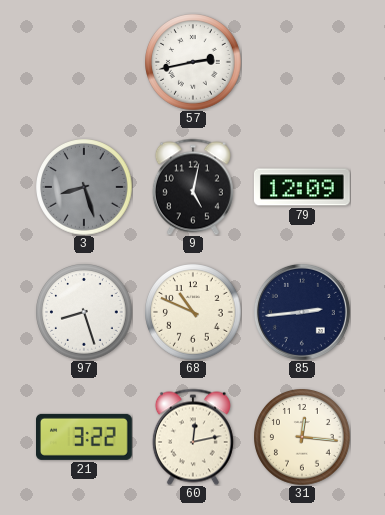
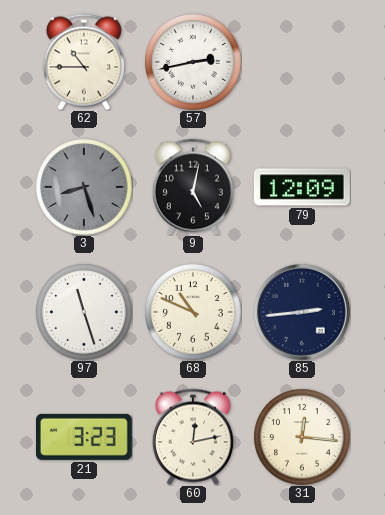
62: none -> 10:45 (84, 62)
97: 8:27 -> 11:27 (84, 312)
21: 3:22 -> 3:23 (85, 437)
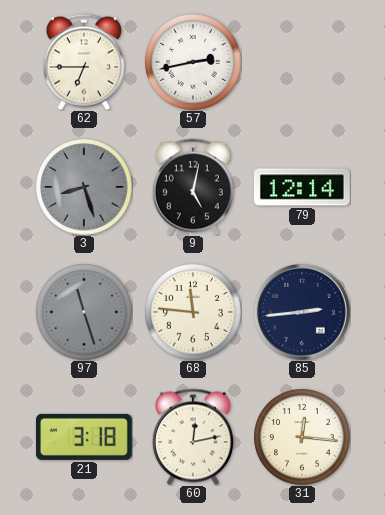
62: 10:45 -> 6:45 (84, 62)
79: 12:09 -> 12:14 (303, 187)
97 dial: white -> grey (84, 312)
68: 10:49 -> 11:46 (193, 312)
21: 3:23 -> 3:18 (85, 437)
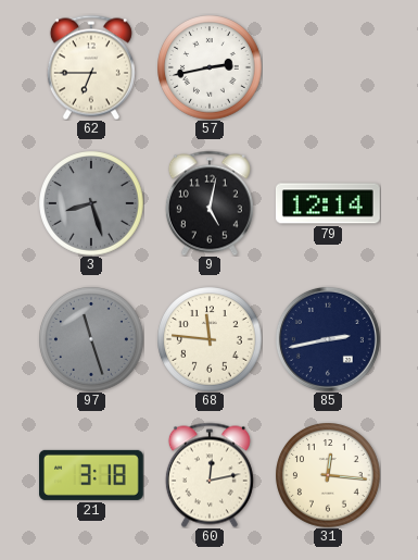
85: 2:44 -> 2:43 (328, 339)
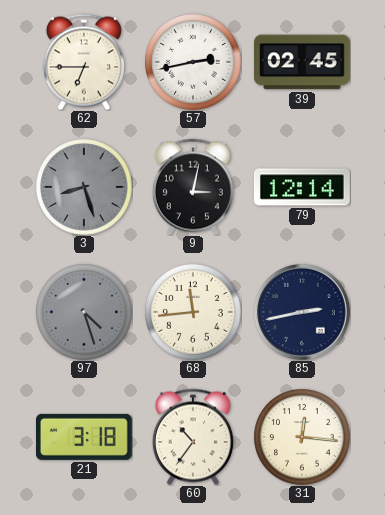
39: none -> 02:45 (303, 62)
9: 5:02 -> 3:02 (193, 187)
97: 11:27 -> 4:27 (84, 312)
68: 11:46 -> 11:44 (193, 312)
60: 12:13 -> 10:36 (193, 437)
